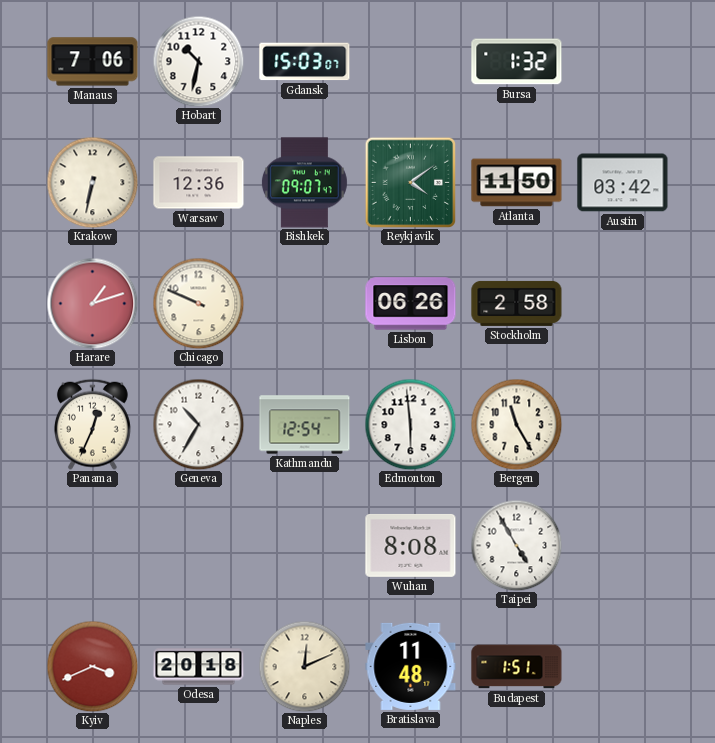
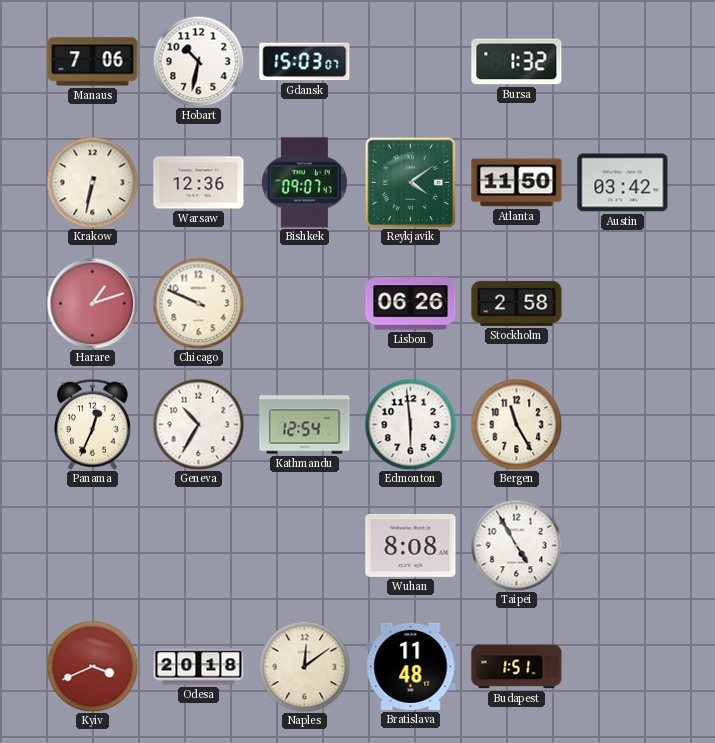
Naples: 12:11 -> 12:09 (304, 666)
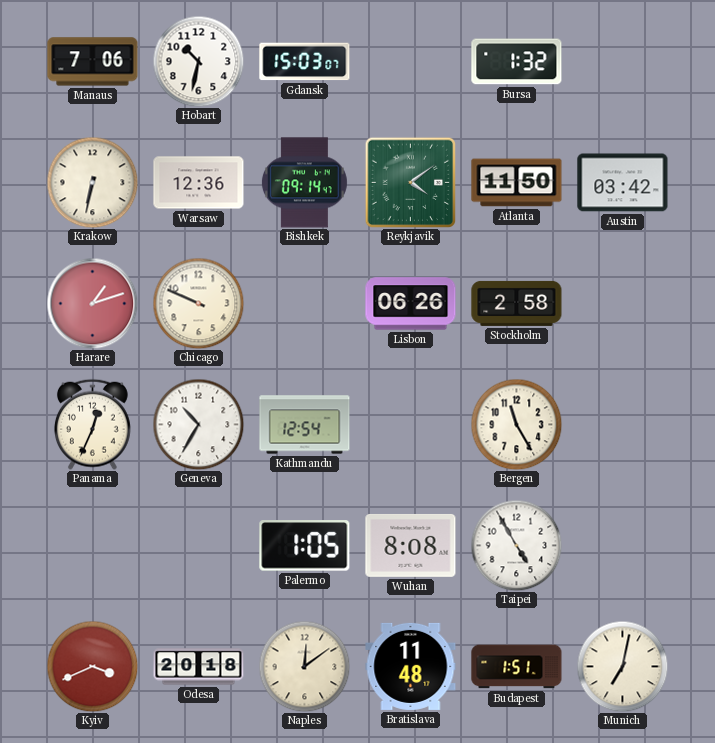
Bishkek: 09:07 -> 09:14 (304, 183)
Edmonton: 5:59 -> none (410, 424)
Palermo: none -> 1:05 (305, 546)
Munich: none -> 7:02 (622, 666)
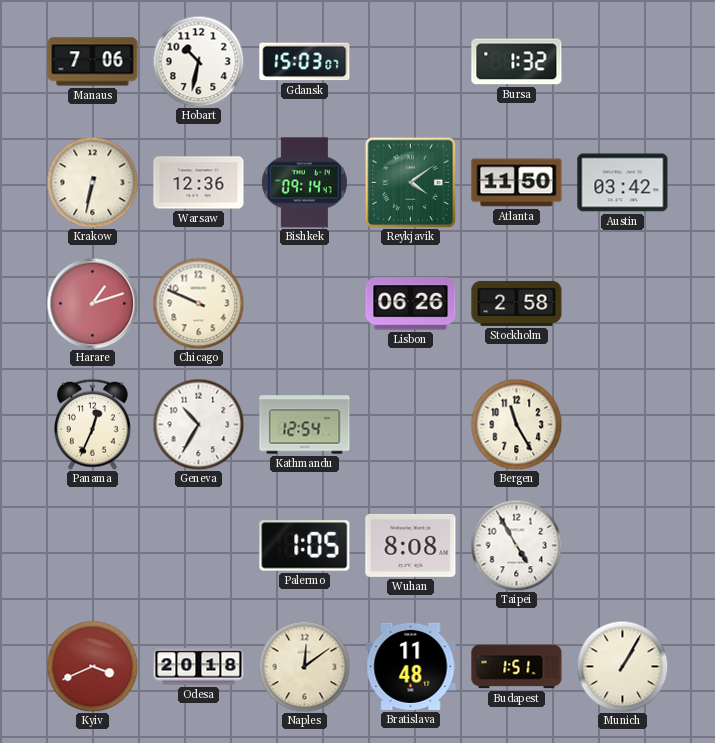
Munich: 7:02 -> 1:05 (622, 666)
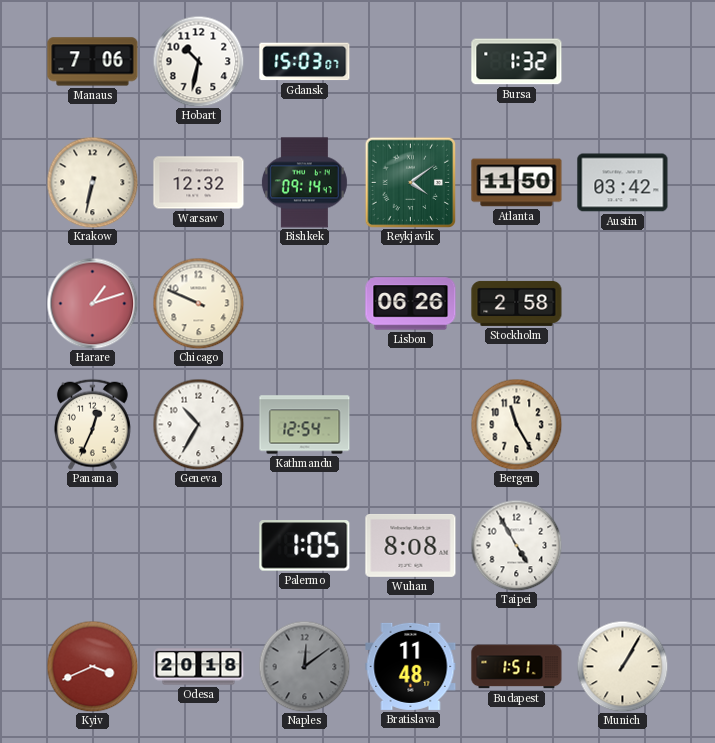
Warsaw: 12:36 -> 12:32 (199, 183)
Naples dial: cream -> grey (304, 666)
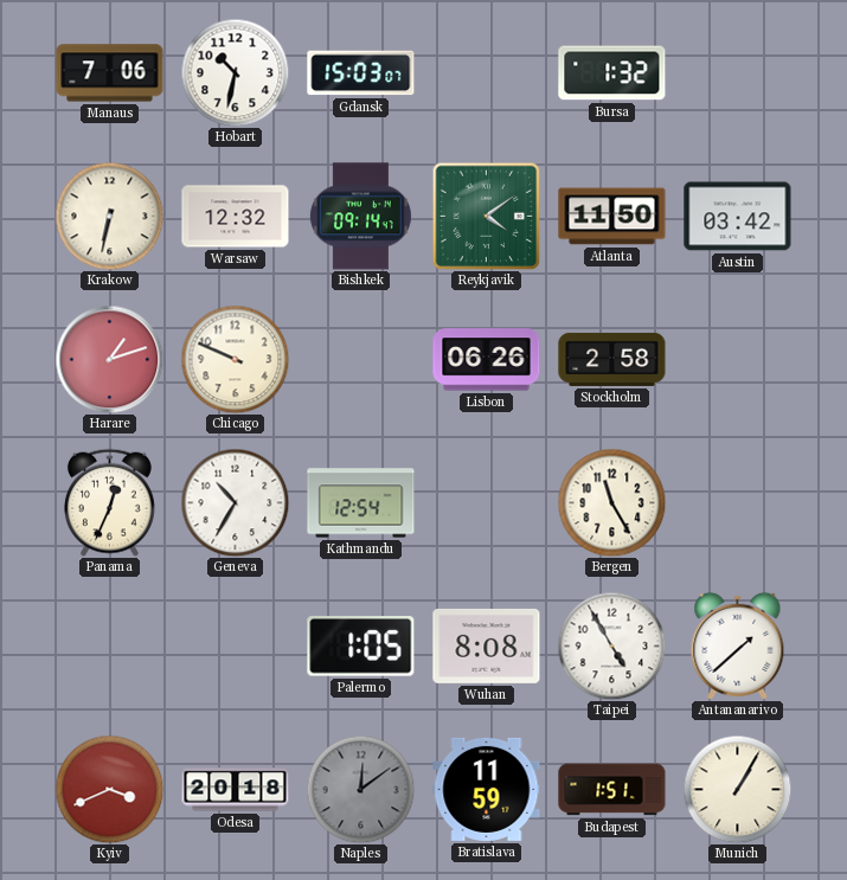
Antananarivo: none -> 1:38 (738, 645)
Bratislava: 11:48 -> 11:59 (487, 789)
